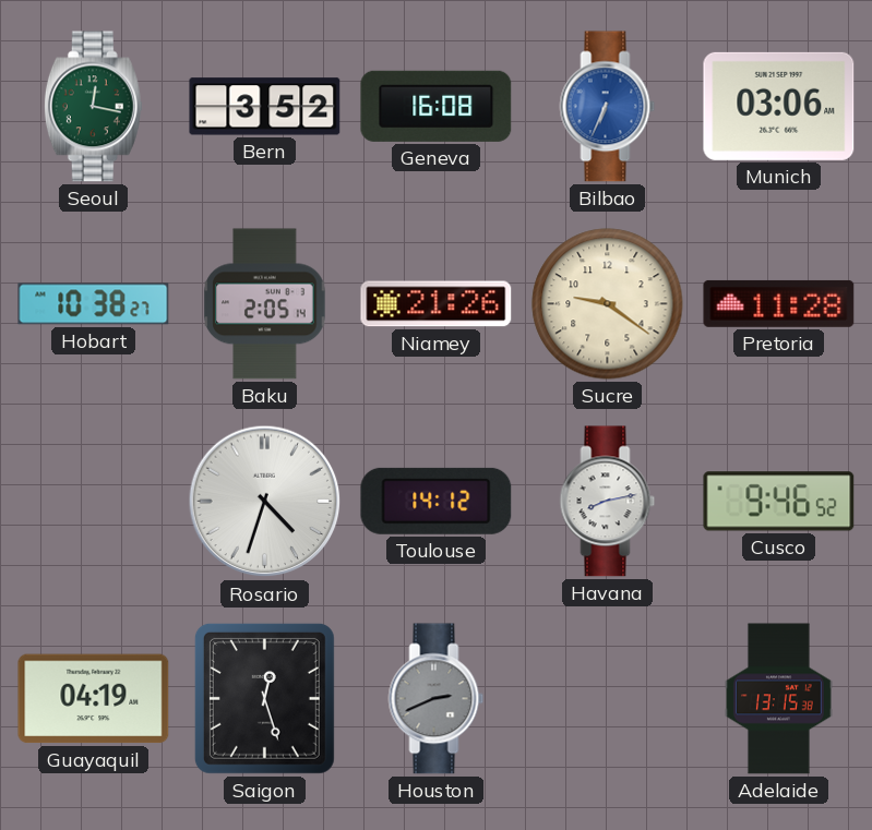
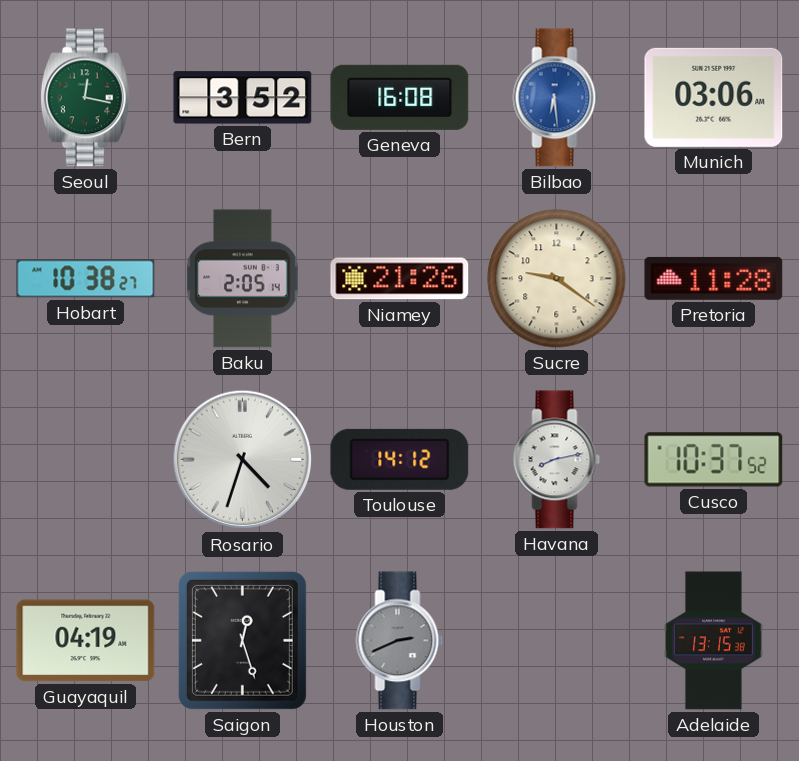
Bilbao: 6:34 -> 6:29 (557, 98)
Cusco: 9:46 -> 10:37 (714, 460)
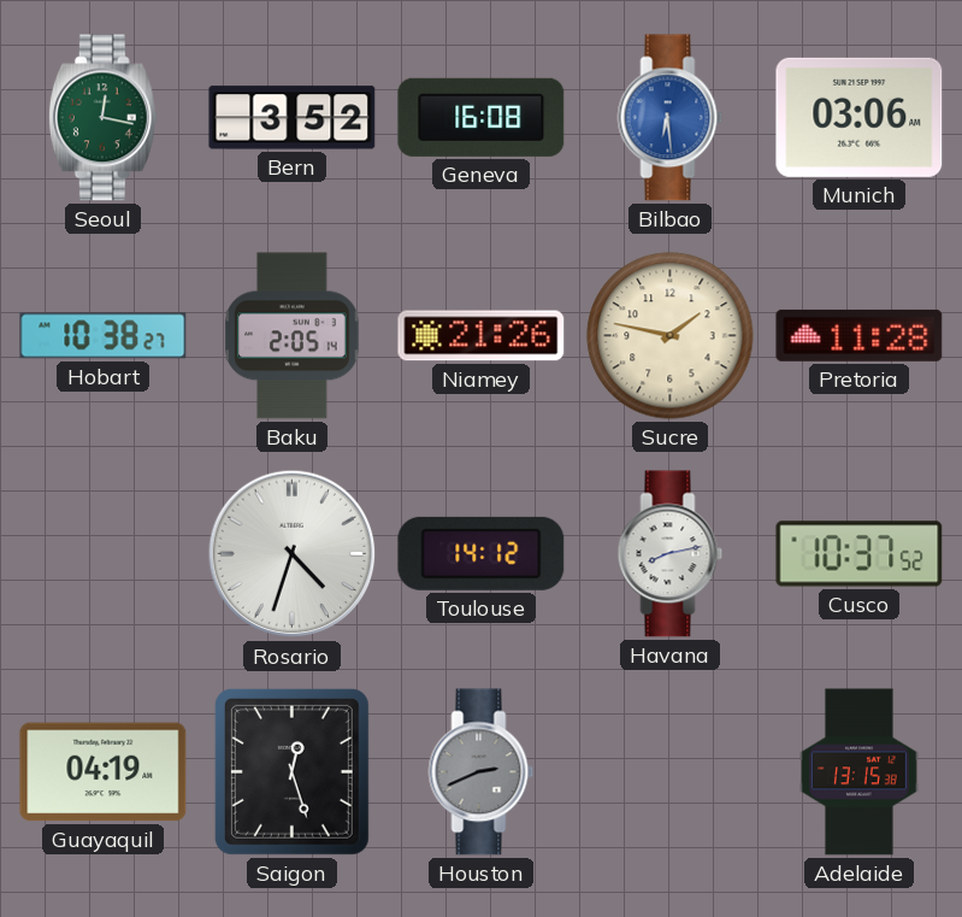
Sucre: 9:21 -> 1:47 (671, 336)
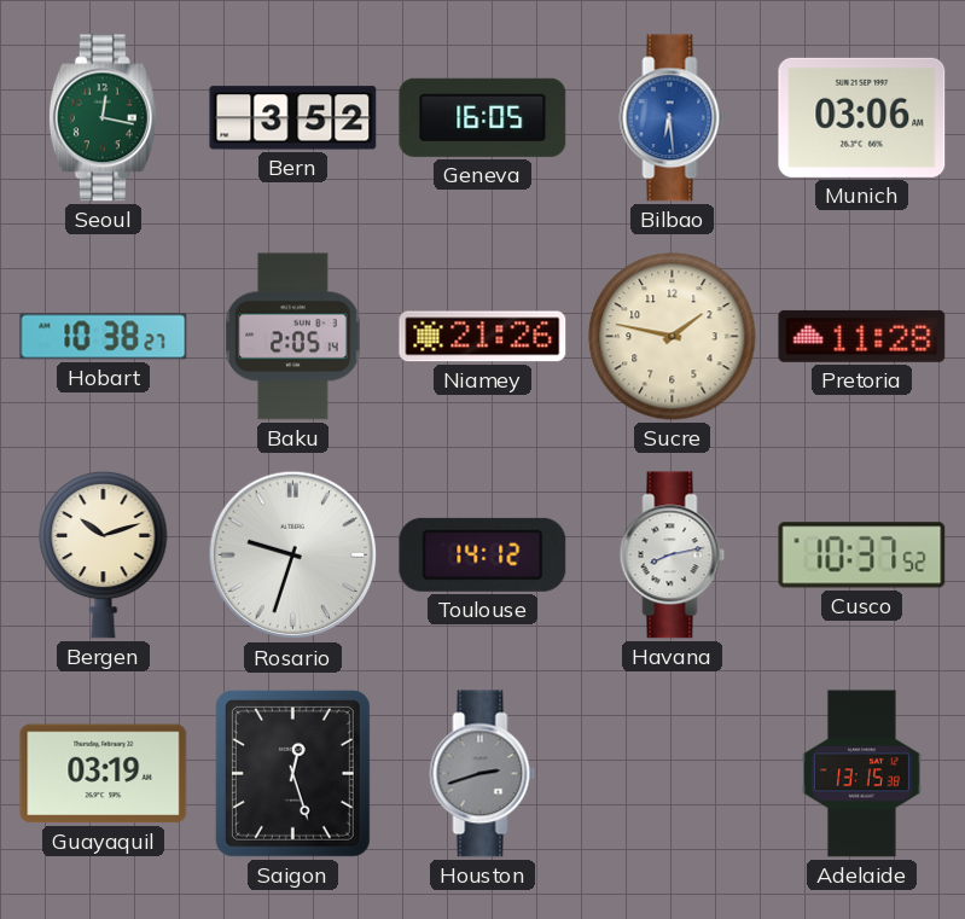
Geneva: 16:08 -> 16:05 (483, 117)
Bergen: none -> 10:12 (104, 554)
Rosario: 4:33 -> 9:33 (293, 556)
Guayaquil: 04:19 -> 03:19 (104, 774)
Houston: 2:41 -> 2:42 (483, 774)
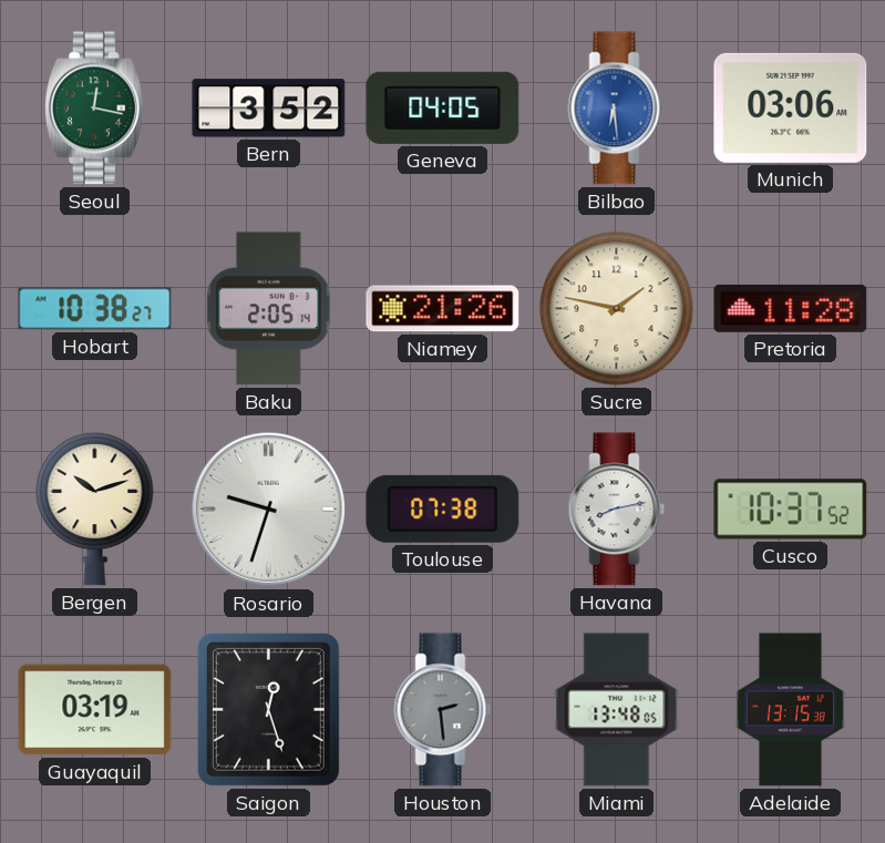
Geneva: 16:05 -> 04:05 (443, 107)
Toulouse: 14:12 -> 07:38 (443, 508)
Houston: 2:42 -> 2:29 (443, 710)
Miami: none -> 13:48 (617, 710)
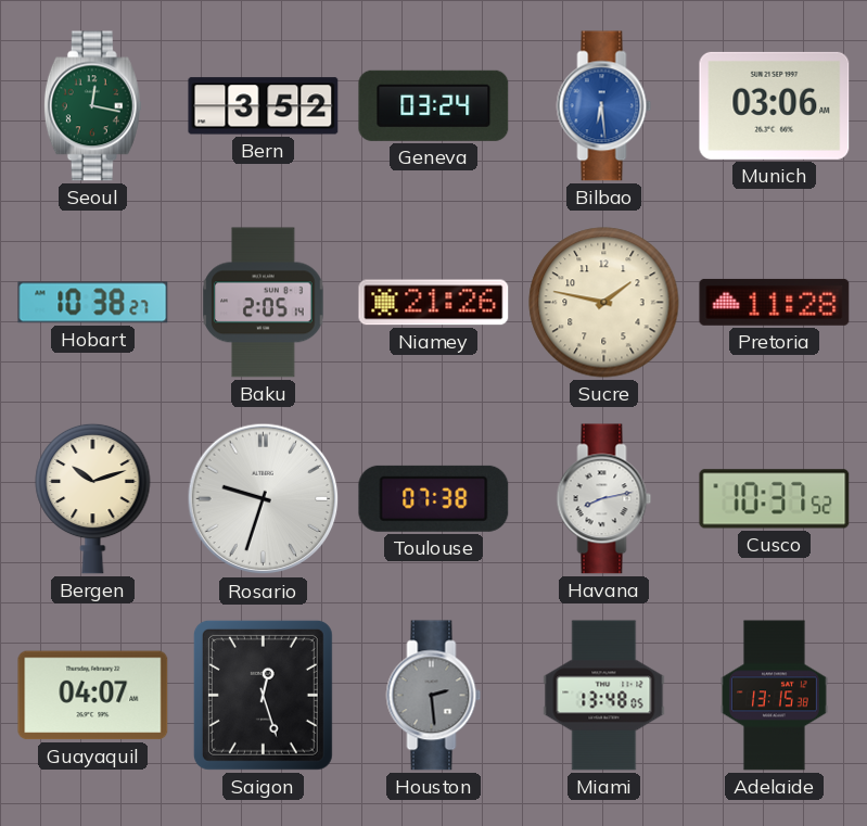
Geneva: 04:05 -> 03:24 (434, 105)
Guayaquil: 03:19 -> 04:07 (93, 696)
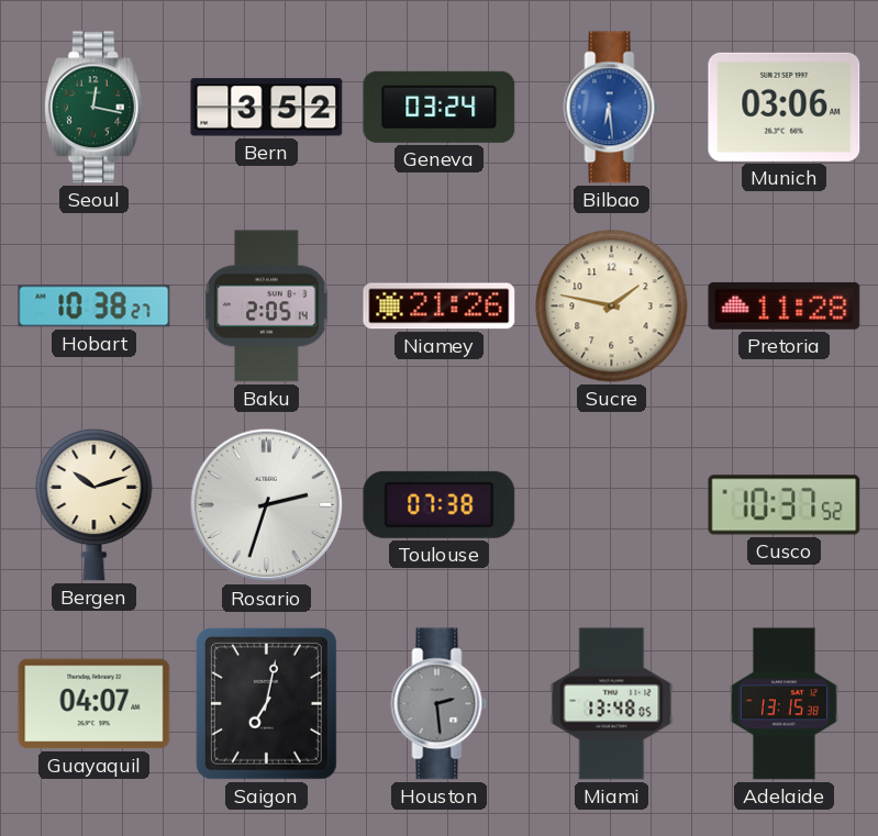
Rosario: 9:33 -> 2:33 (267, 505)
Havana: 8:13 -> none (604, 499)
Saigon: 12:27 -> 7:02 (266, 703)
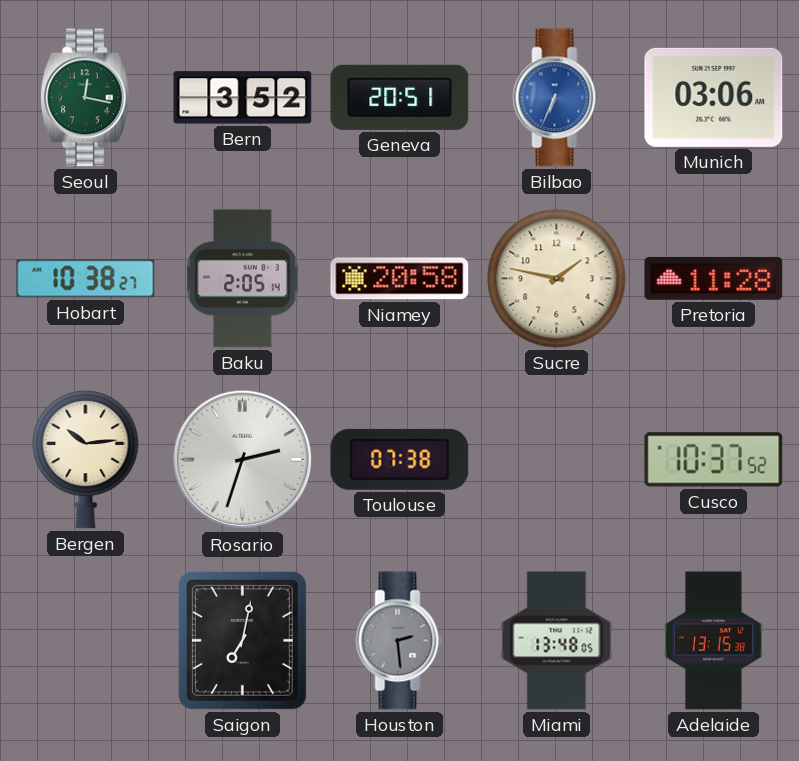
Geneva: 03:24 -> 20:51 (400, 97)
Bilbao: 6:29 -> 6:34 (557, 98)
Niamey: 21:26 -> 20:58 (400, 279)
Bergen: 10:12 -> 10:14 (86, 459)
Guayaquil: 04:07 -> none (95, 704)
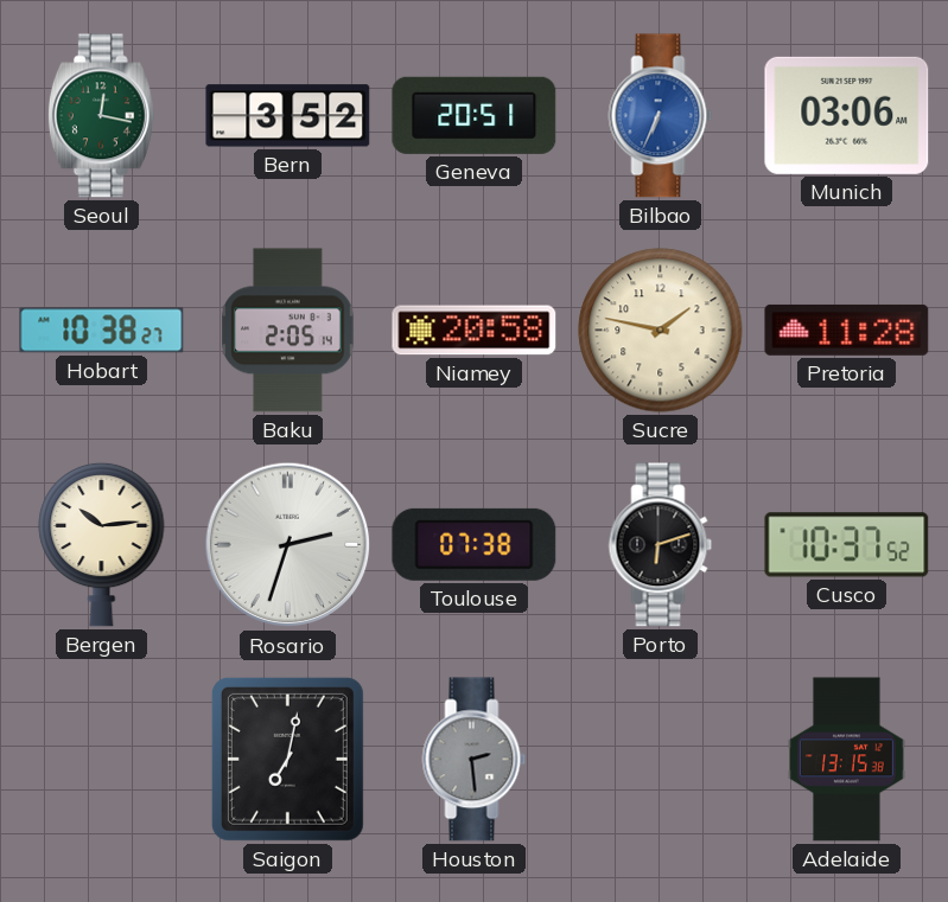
Porto: none -> 6:12 (661, 545)
Miami: 13:48 -> none (557, 641)
